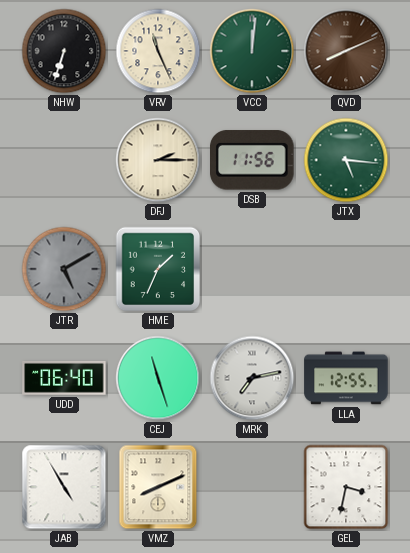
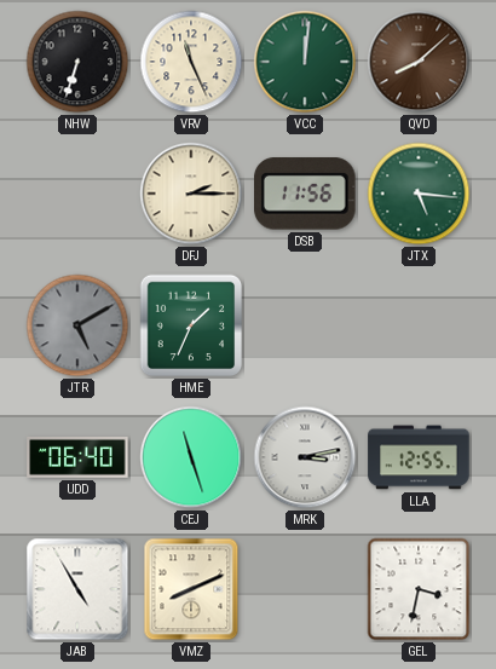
QVD: 8:11 -> 8:08 (419, 62)
MRK: 7:13 -> 3:13 (305, 457)
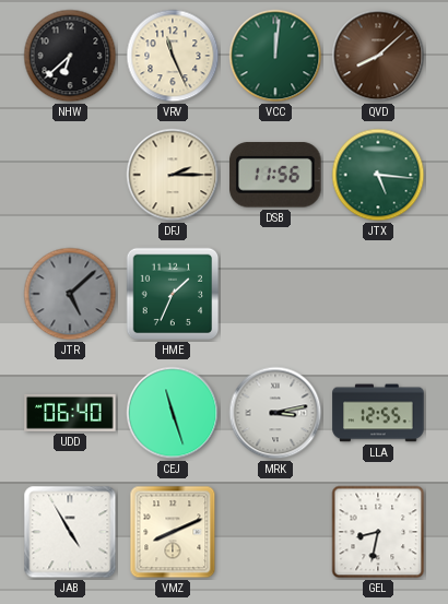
NHW: 6:33 -> 6:38 (70, 56)
JTR: 5:10 -> 5:08 (70, 294)
GEL: 3:32 -> 8:32 (378, 532)
